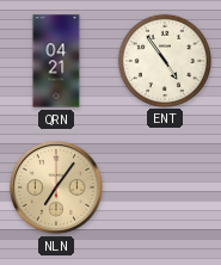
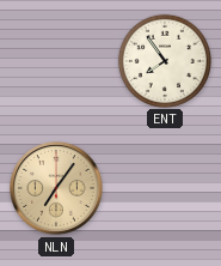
QRN: 04:21 -> none (56, 61)
ENT: 4:54 -> 7:54 (164, 60)
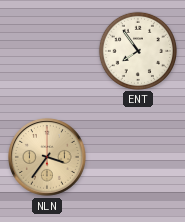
NLN: 7:06 -> 3:36 (47, 157)
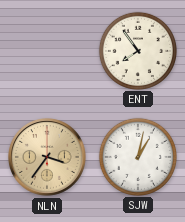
SJW: none -> 1:02 (137, 156)
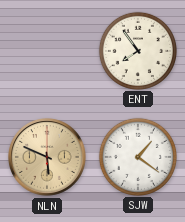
NLN: 3:36 -> 5:49 (47, 157)
SJW: 1:02 -> 1:21 (137, 156)
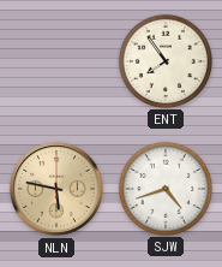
NLN: 5:49 -> 5:47 (56, 189)
SJW: 1:21 -> 4:42 (164, 188)
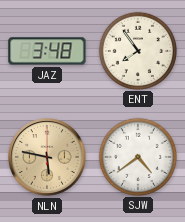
JAZ: none -> 3:48 (47, 51)
SJW: 4:42 -> 4:39 (137, 156)
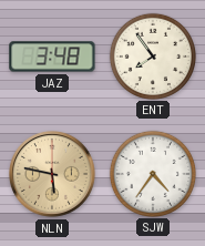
SJW: 4:39 -> 4:36 (152, 173)
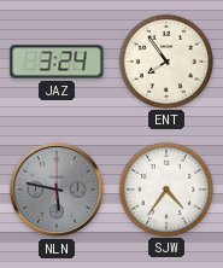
JAZ: 3:48 -> 3:24 (57, 62)
NLN dial: champagne -> grey (57, 190)
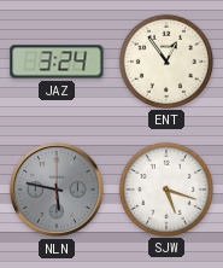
ENT: 7:54 -> 12:54 (165, 60)
SJW: 4:36 -> 5:18 (165, 188)
